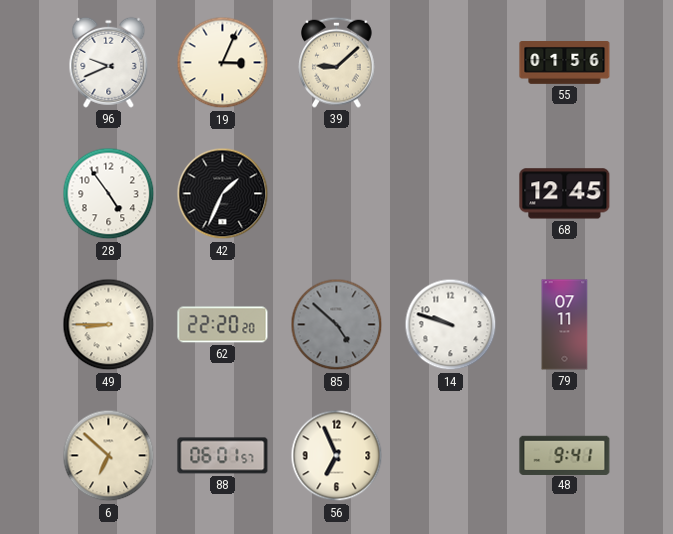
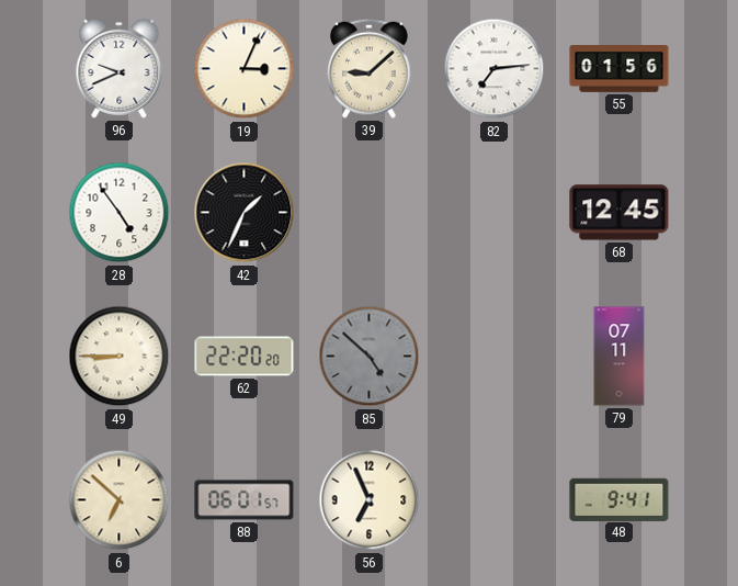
82: none -> 7:14 (495, 69)
14: 9:48 -> none (451, 325)
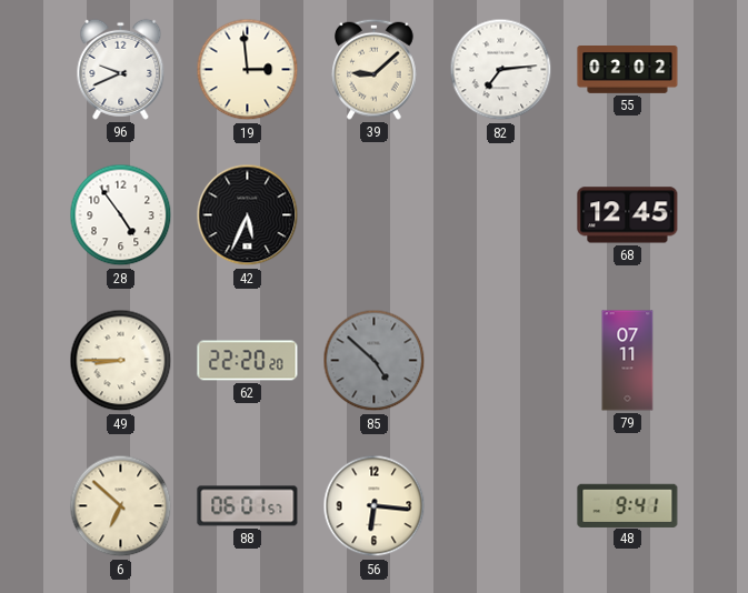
19: 3:04 -> 2:59 (248, 70)
55: 01:56 -> 02:02 (628, 70)
42: 1:34 -> 5:34 (248, 215)
56: 6:56 -> 6:16 (375, 506)
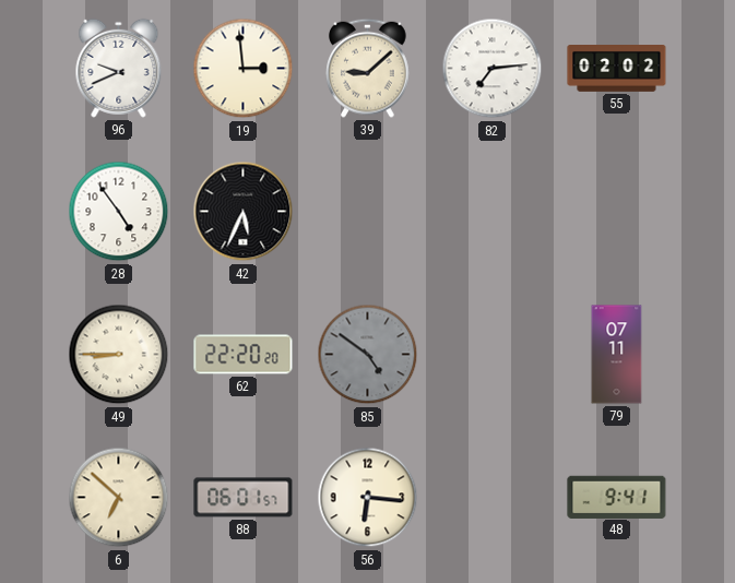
68: 12:45 -> none (628, 215)
85: 4:52 -> 4:51 (368, 355)
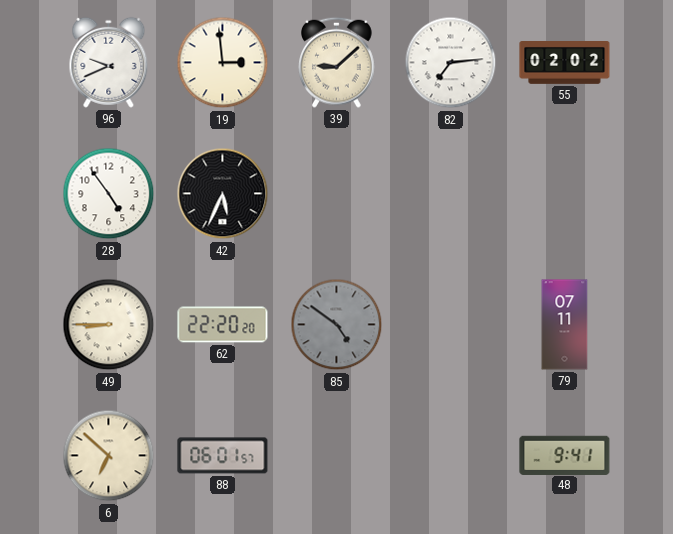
56: 6:16 -> none (368, 498)
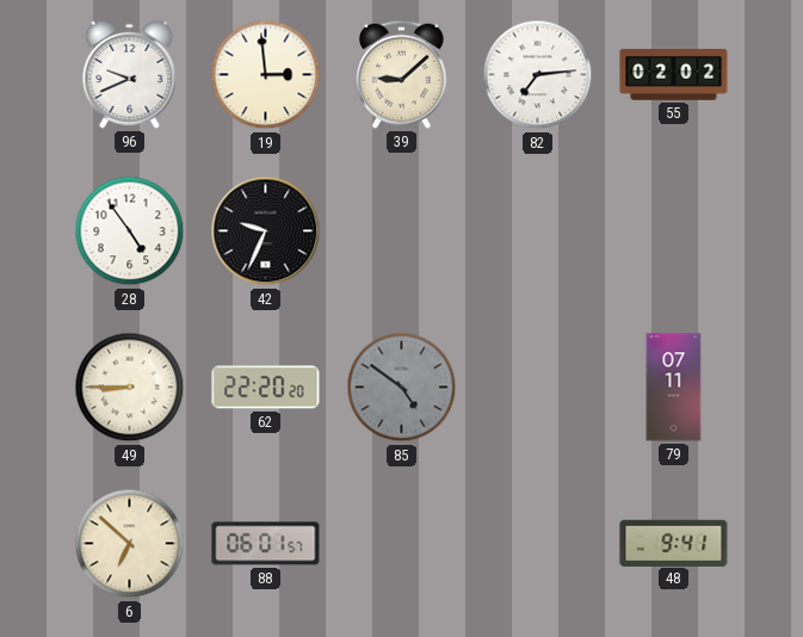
42: 5:34 -> 9:34 (266, 231)
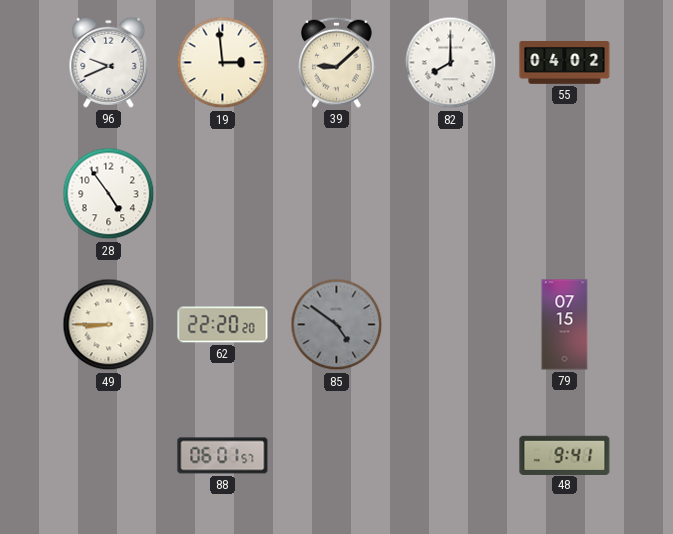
82: 7:14 -> 8:00 (451, 63)
55: 02:02 -> 04:02 (565, 63)
42: 9:34 -> none (266, 231)
79: 07:11 -> 07:15 (565, 325)
6: 6:52 -> none (130, 544)
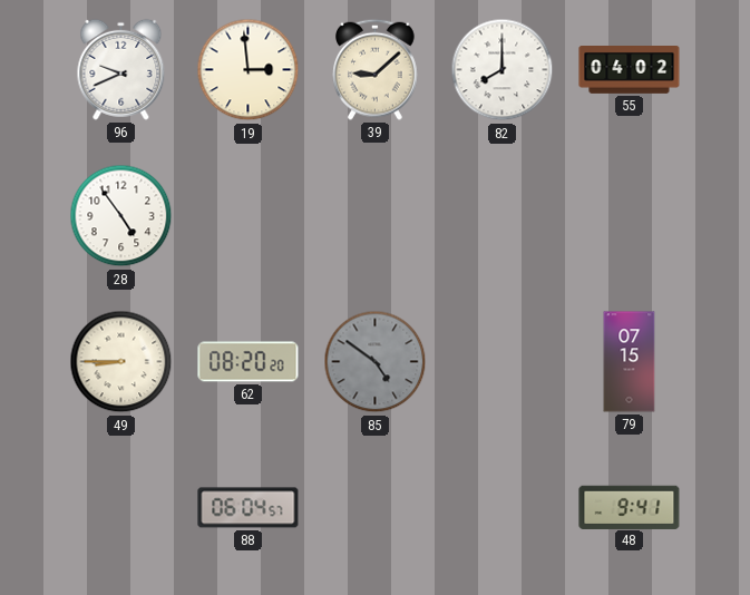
62: 22:20 -> 08:20 (249, 362)
88: 06:01 -> 06:04 (249, 508)
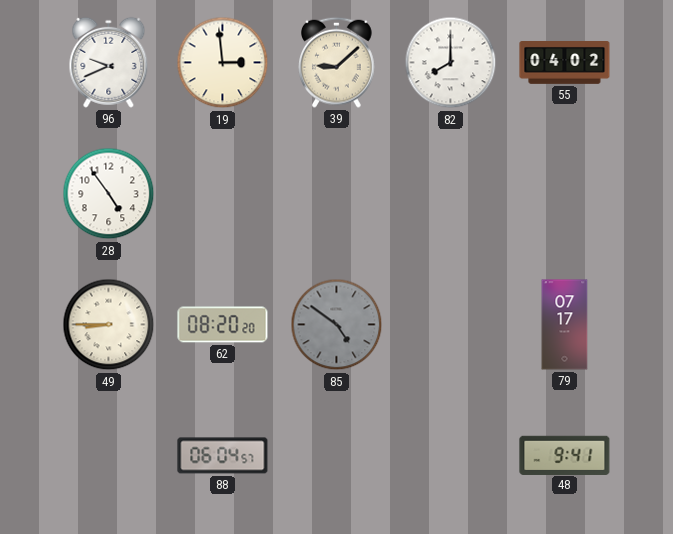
79: 07:15 -> 07:17 (565, 325)
